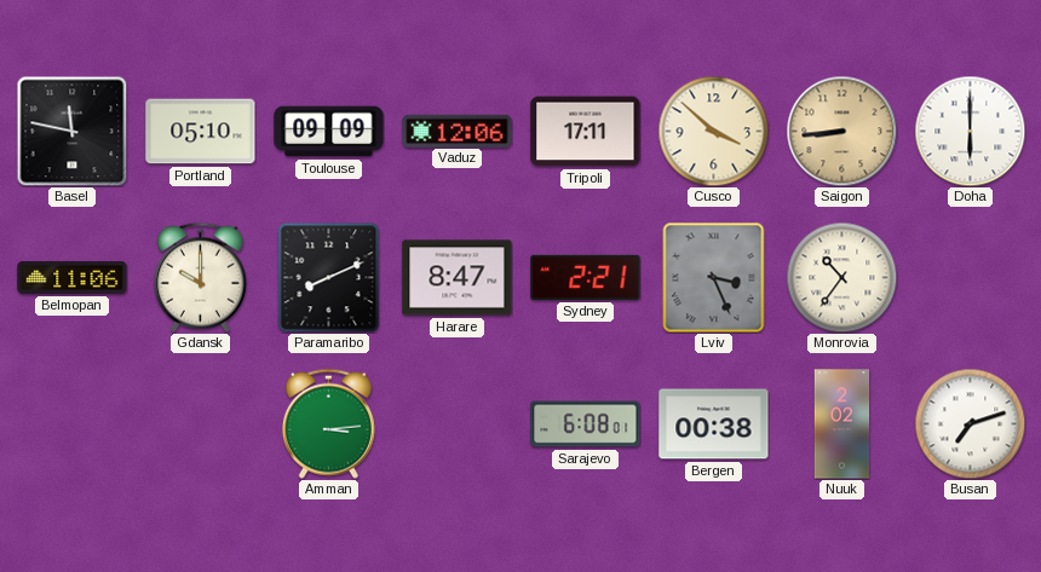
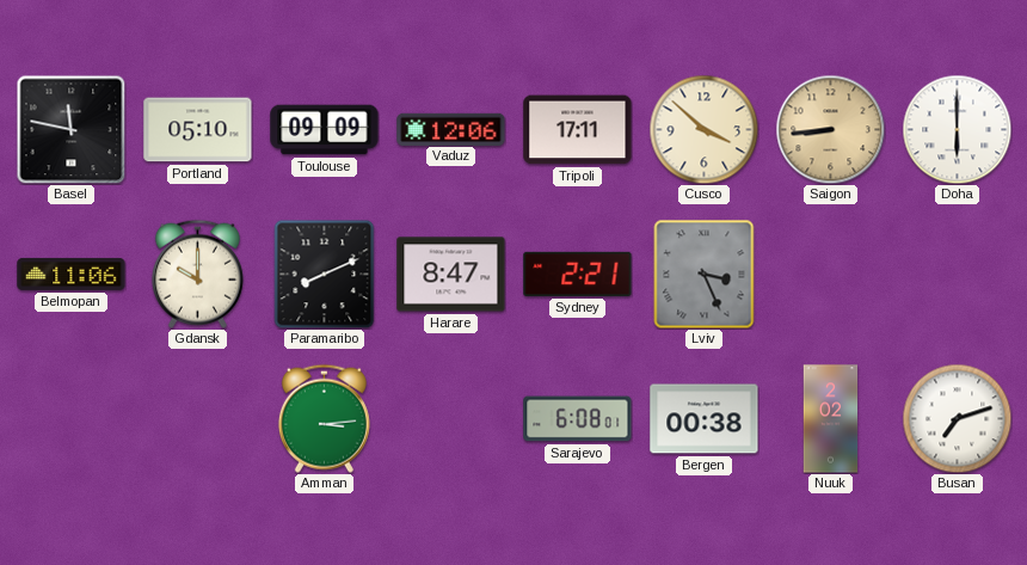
Monrovia: 10:36 -> none (841, 277)
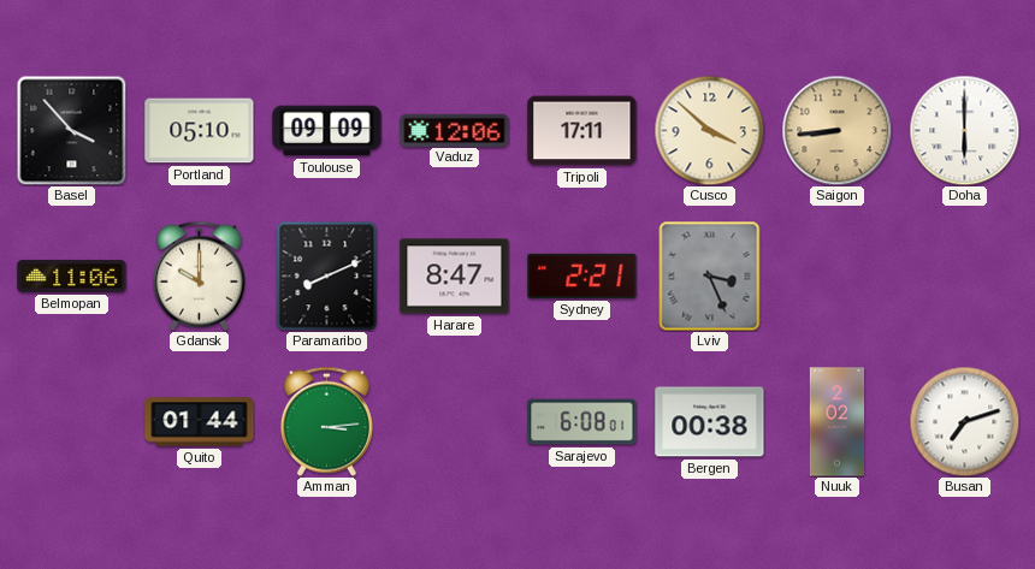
Basel: 11:47 -> 3:53 (71, 130)
Quito: none -> 01:44 (200, 422)
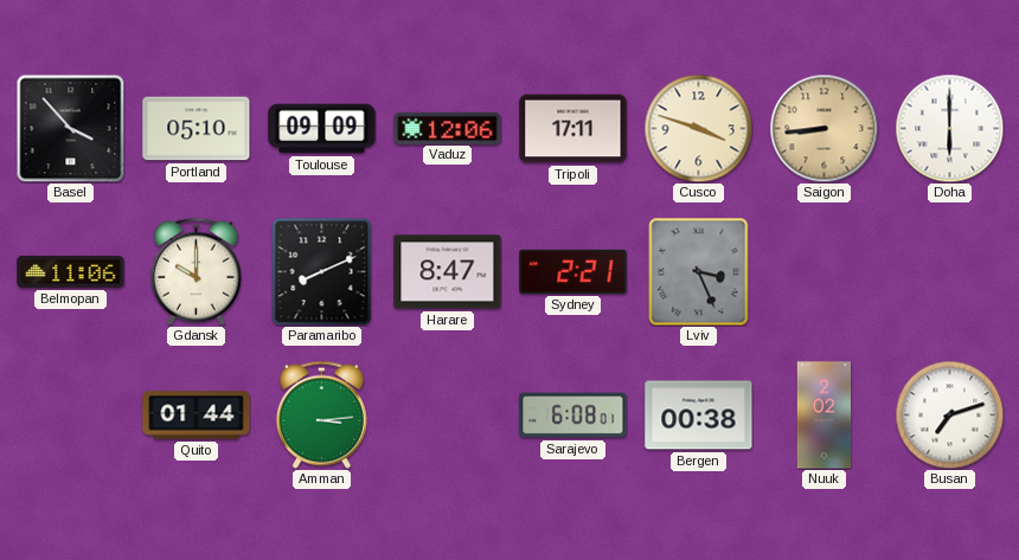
Cusco: 3:52 -> 3:48 (698, 128)
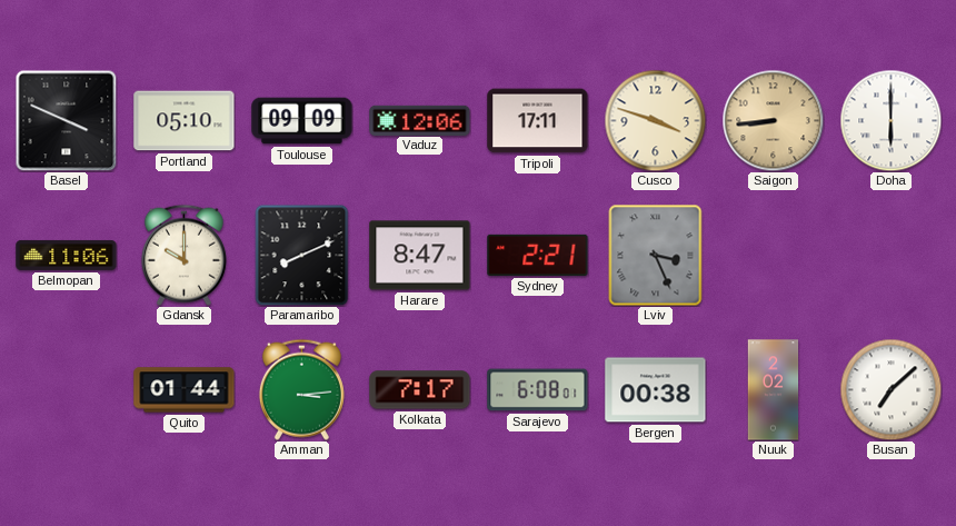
Basel: 3:53 -> 3:49 (66, 120)
Kolkata: none -> 7:17 (420, 390)
Busan: 7:12 -> 7:08 (890, 389)
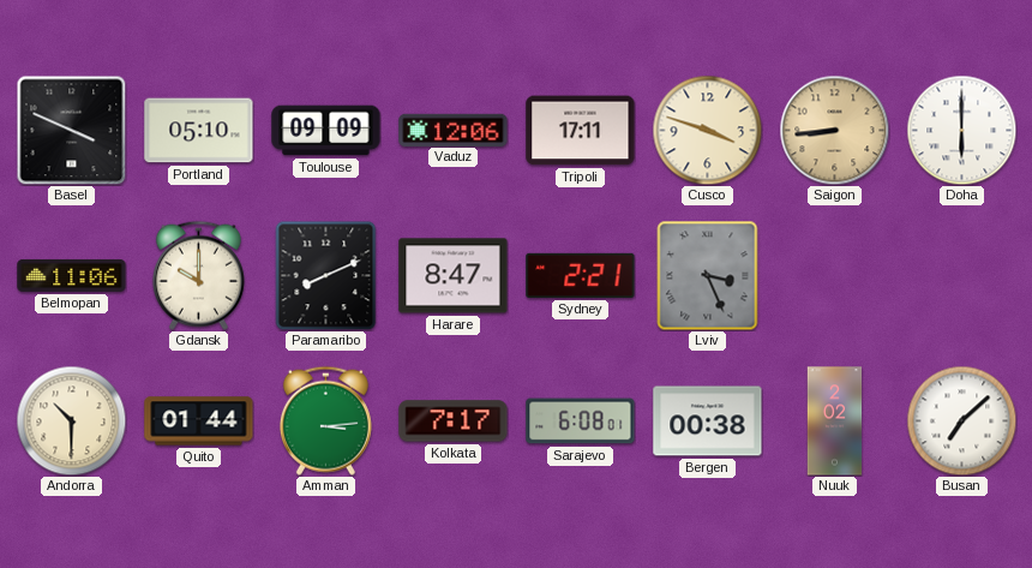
Andorra: none -> 10:30 (71, 420)
